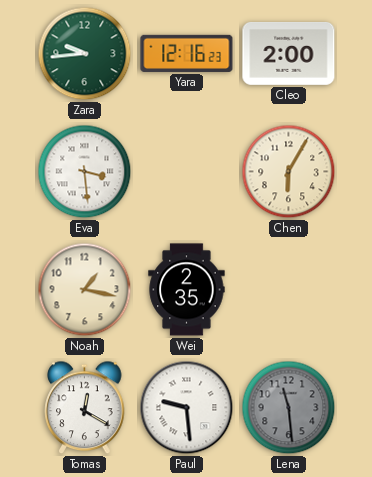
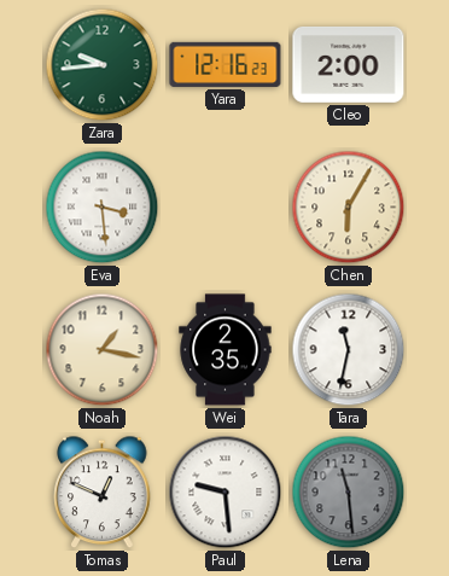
Tara: none -> 11:32 (349, 350)
Tomas: 12:20 -> 12:49 (103, 493)
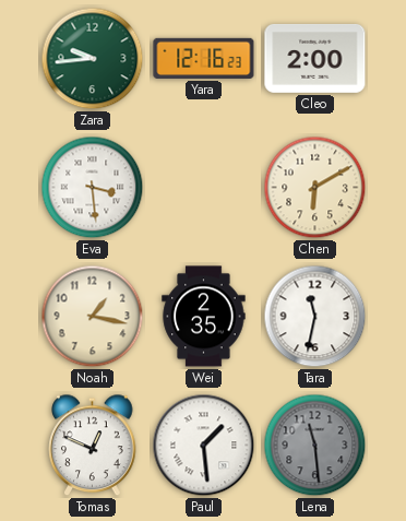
Chen: 6:05 -> 6:10 (315, 188)
Paul: 9:29 -> 1:29 (204, 446)
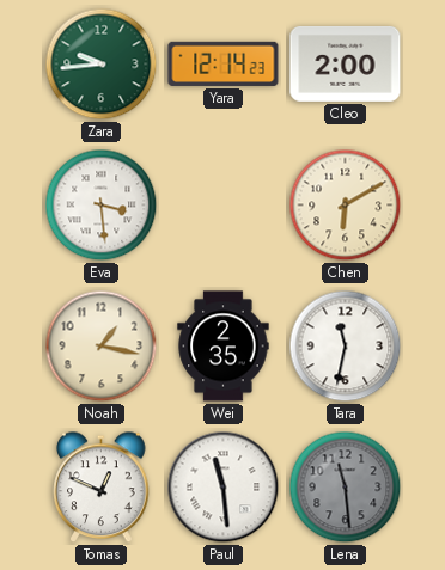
Yara: 12:16 -> 12:14 (224, 63)
Paul: 1:29 -> 11:29 (224, 488)
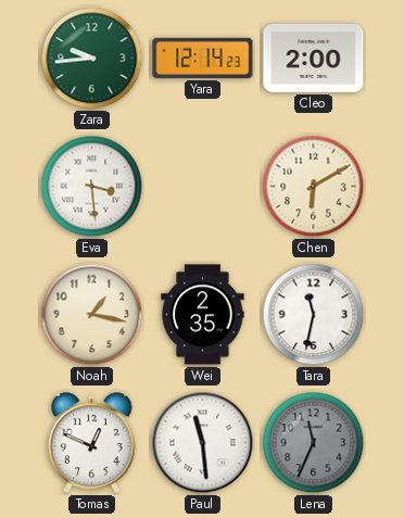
Lena: 11:29 -> 11:34 (314, 443)
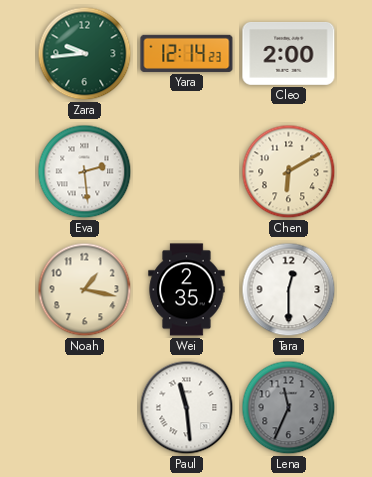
Eva: 3:29 -> 2:29 (85, 172)
Tara: 11:32 -> 12:30 (289, 290)
Tomas: 12:49 -> none (92, 443)
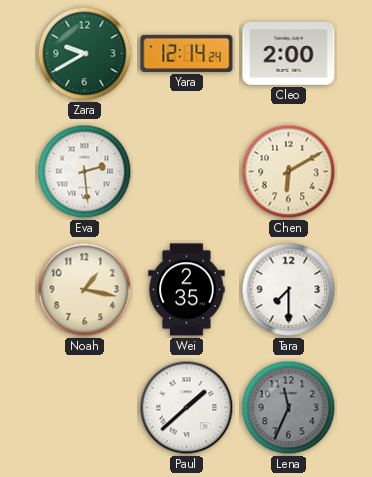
Zara: 9:44 -> 9:40 (85, 54)
Yara: 12:14:23 -> 12:14:24 (187, 53)
Tara: 12:30 -> 7:30 (289, 290)
Paul: 11:29 -> 1:38 (187, 408)
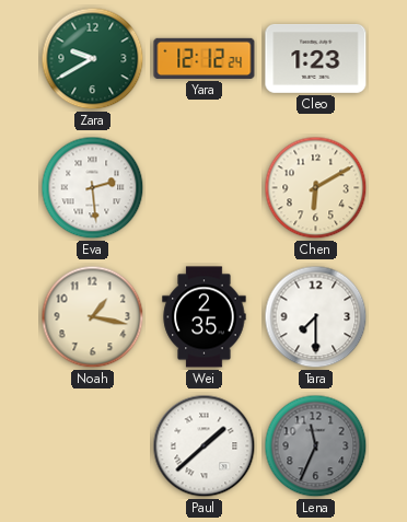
Yara: 12:14 -> 12:12 (205, 58)
Cleo: 2:00 -> 1:23 (316, 59)
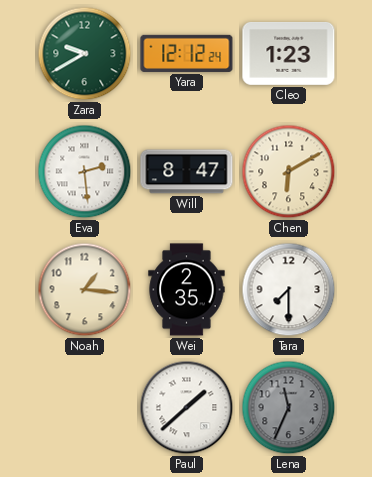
Will: none -> 8:47 (187, 172)
Noah: 1:17 -> 1:16 (85, 290)
